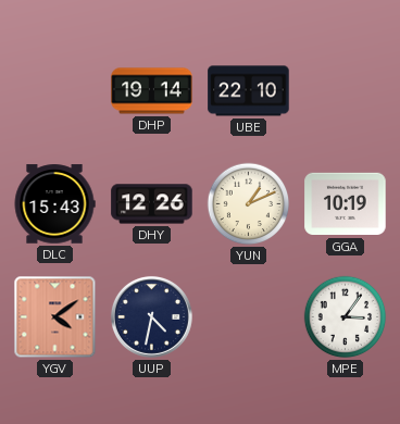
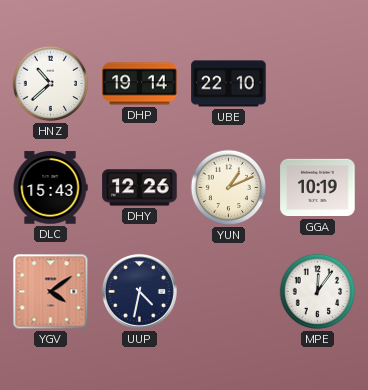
HNZ: none -> 10:38 (51, 84)
MPE: 3:06 -> 12:06 (318, 292)
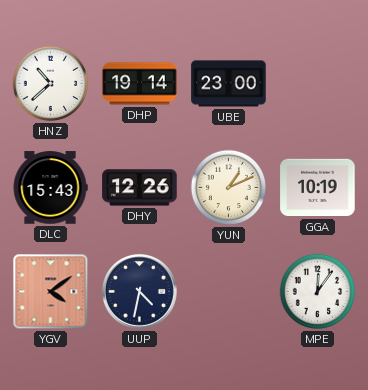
UBE: 22:10 -> 23:00 (229, 84)
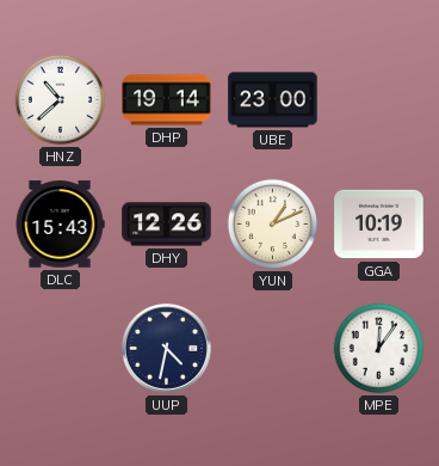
YGV: 4:09 -> none (51, 292)
